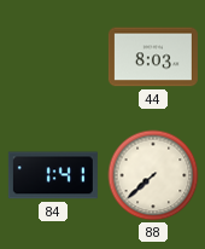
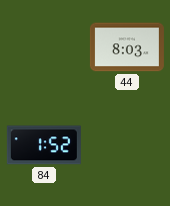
84: 1:41 -> 1:52 (44, 145)
88: 7:38 -> none (153, 175)
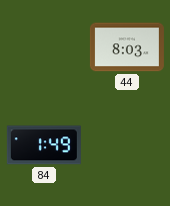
84: 1:52 -> 1:49 (44, 145)
